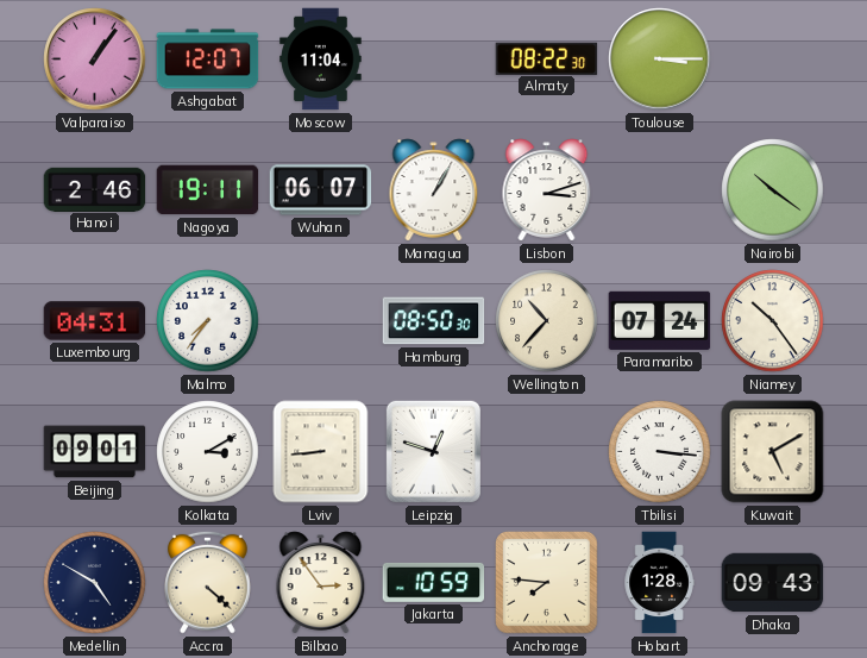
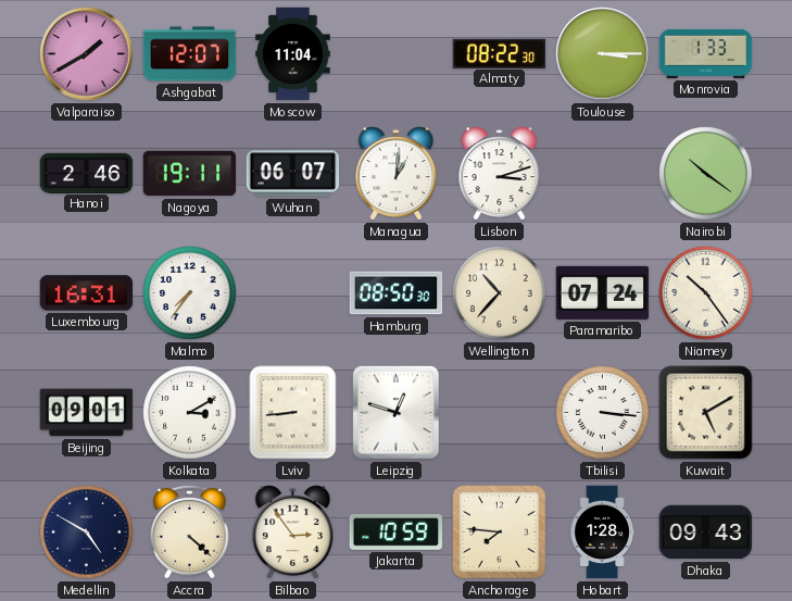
Valparaiso: 1:06 -> 1:40 (87, 54)
Monrovia: none -> 1:33 (706, 53)
Managua: 1:05 -> 1:01 (397, 174)
Luxembourg: 04:31 -> 16:31 (87, 293)
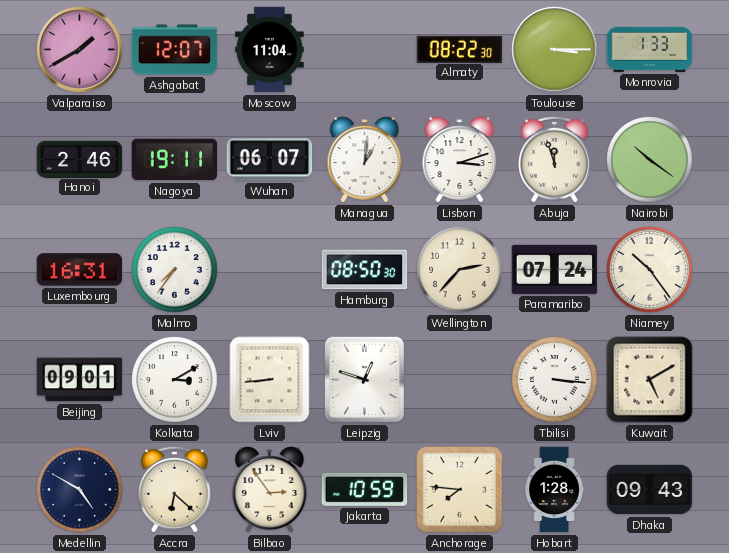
Abuja: none -> 11:57 (555, 159)
Wellington: 10:37 -> 2:37 (460, 270)
Accra: 4:22 -> 6:22 (175, 489)
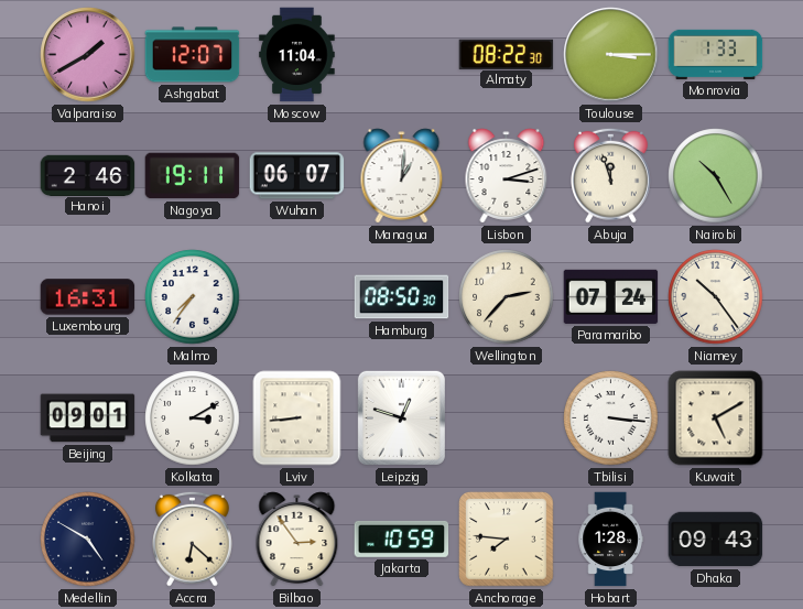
Nairobi: 10:21 -> 10:25 (716, 176)
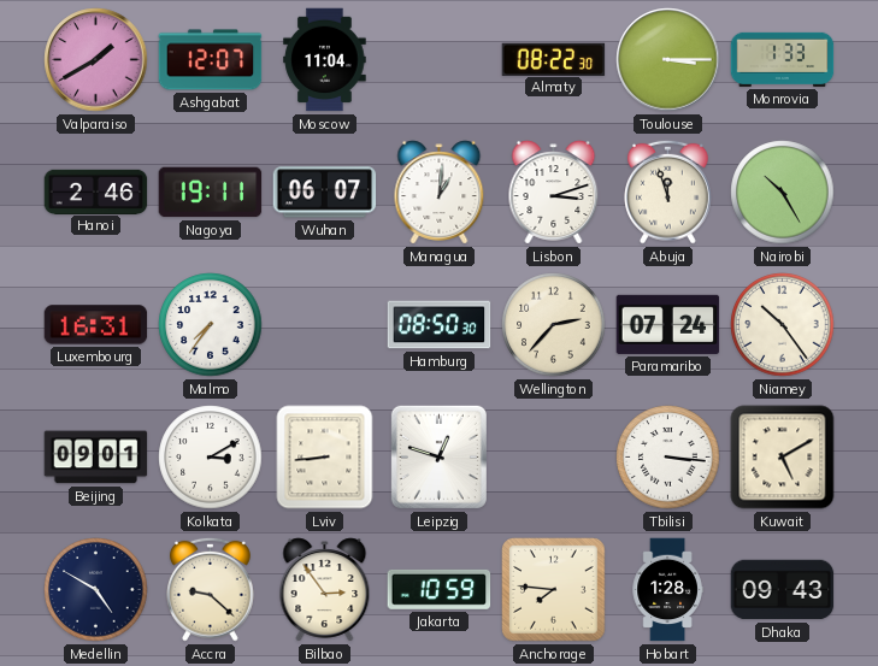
Accra: 6:22 -> 9:22 (211, 589)
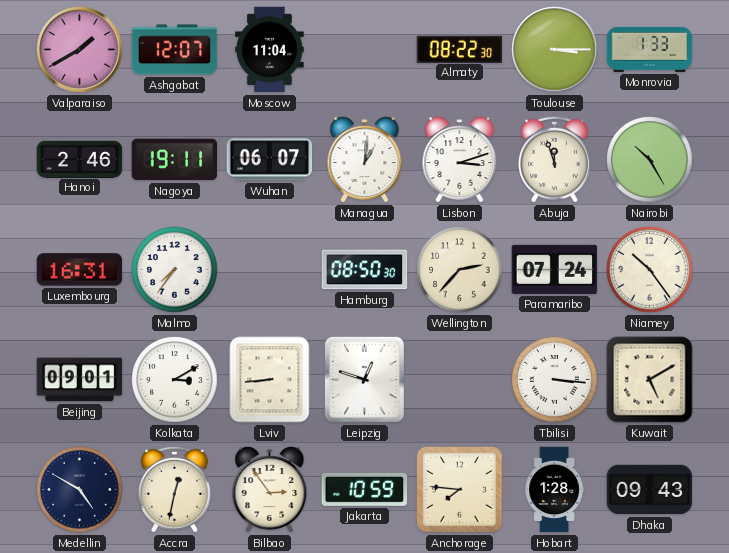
Accra: 9:22 -> 12:32 (175, 489)
